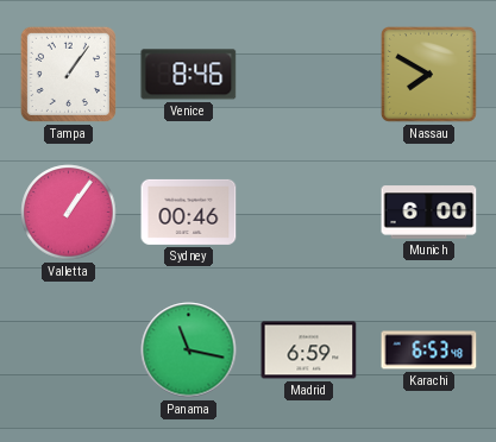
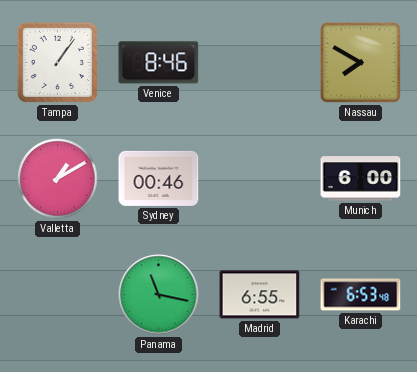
Valletta: 1:06 -> 1:10 (58, 179)
Madrid: 6:59 -> 6:55 (260, 295)
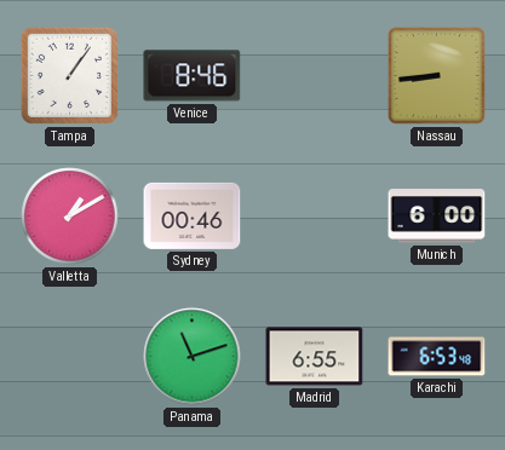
Nassau: 7:50 -> 8:44 (436, 75)
Panama: 11:17 -> 11:12 (193, 357)
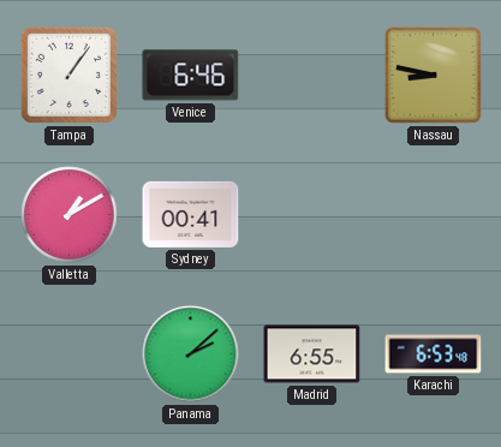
Venice: 8:46 -> 6:46 (191, 76)
Nassau: 8:44 -> 8:47 (433, 74)
Sydney: 00:46 -> 00:41 (191, 214)
Munich: 6:00 -> none (437, 217)
Panama: 11:12 -> 2:08 (191, 354)
